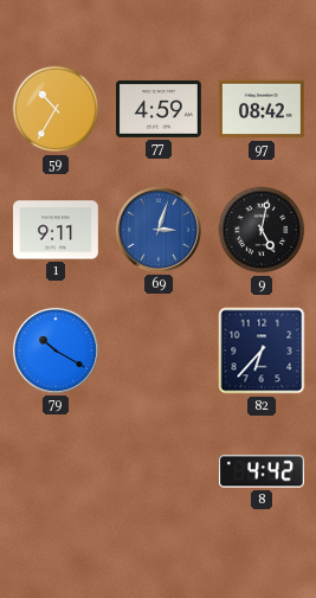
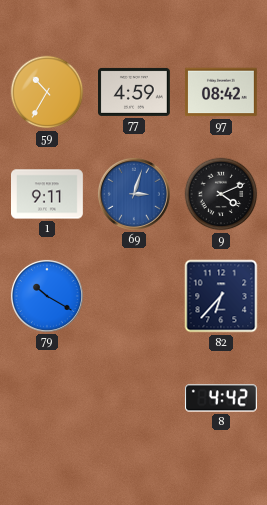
9: 5:02 -> 4:11 (221, 194)
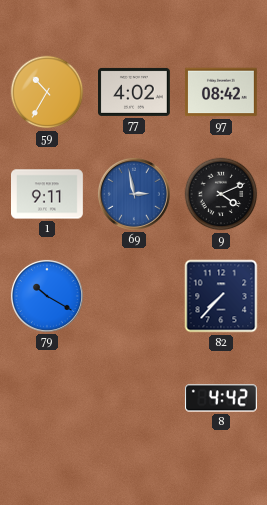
77: 4:59 -> 4:02 (135, 92)
69: 3:03 -> 2:58 (134, 194)
82: 6:37 -> 7:37 (221, 296)
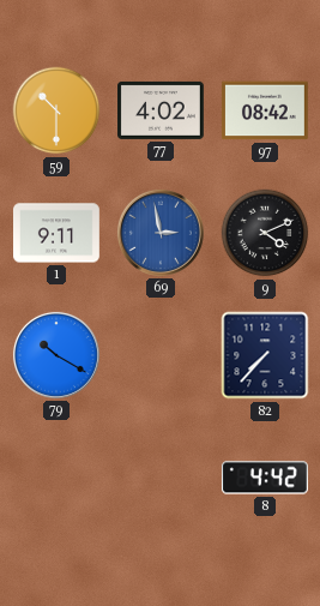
59: 10:35 -> 10:30 (56, 110)
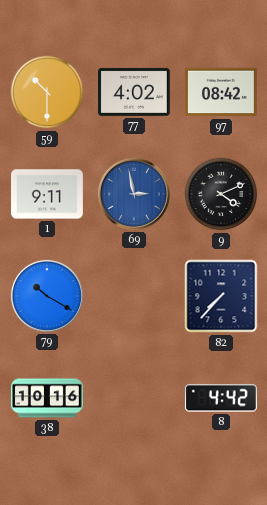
38: none -> 10:16 (47, 398)
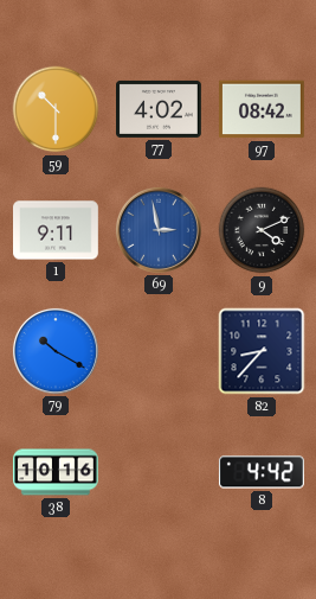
82: 7:37 -> 8:37 (262, 351)
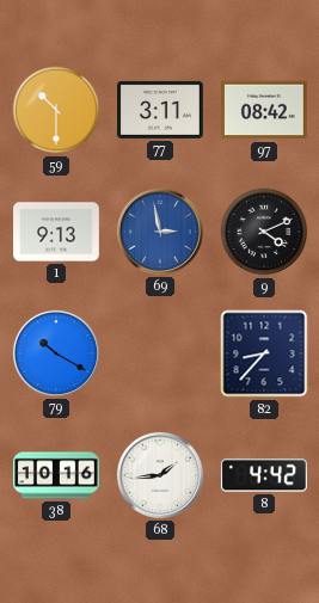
77: 4:02 -> 3:11 (161, 110)
1: 9:11 -> 9:13 (57, 232)
68: none -> 1:44 (160, 475)
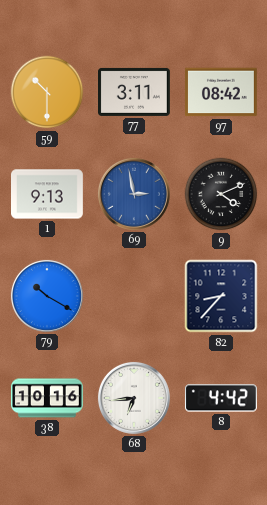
68: 1:44 -> 6:44 (134, 398)
